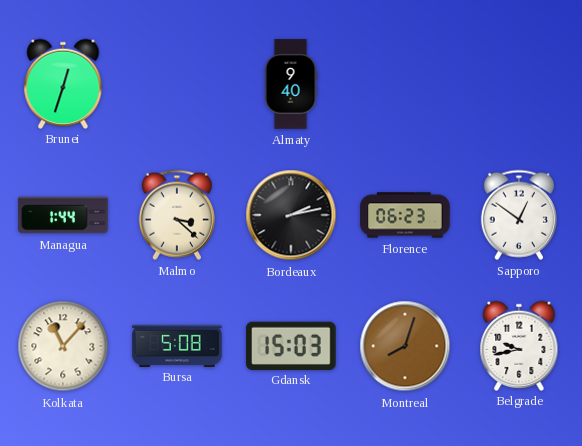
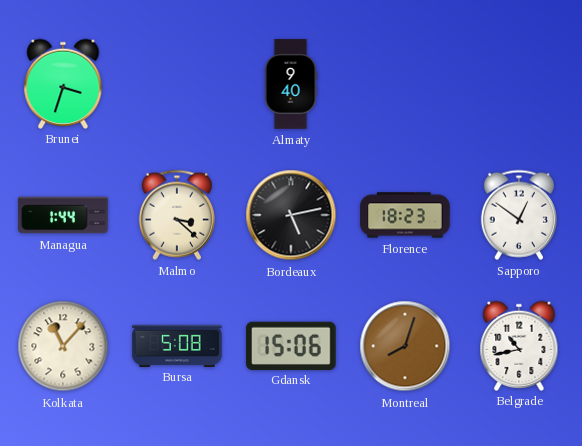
Brunei: 12:33 -> 3:33 (63, 83)
Bordeaux: 2:13 -> 5:13 (291, 215)
Florence: 06:23 -> 18:23 (405, 215)
Gdansk: 15:03 -> 15:06 (291, 345)
Belgrade: 9:43 -> 10:43 (519, 345)
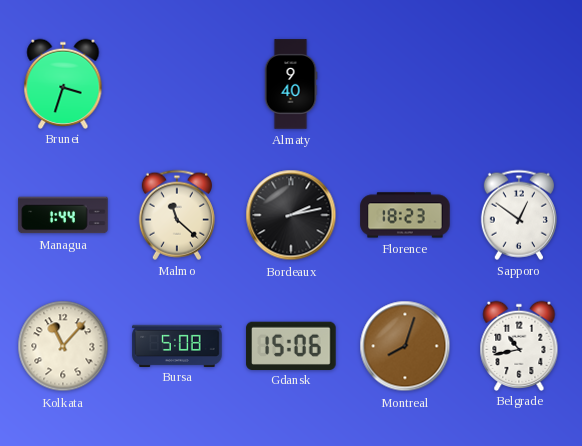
Malmo: 3:22 -> 11:22 (177, 215)
Bordeaux: 5:13 -> 2:13 (291, 215)
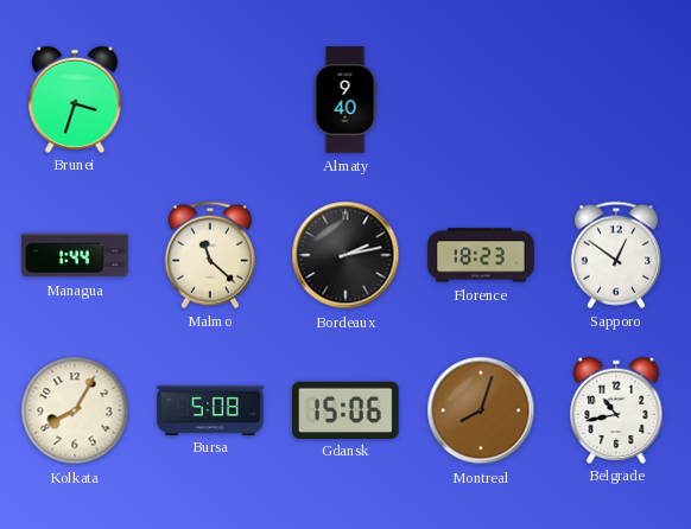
Kolkata: 11:07 -> 8:05 (75, 410)
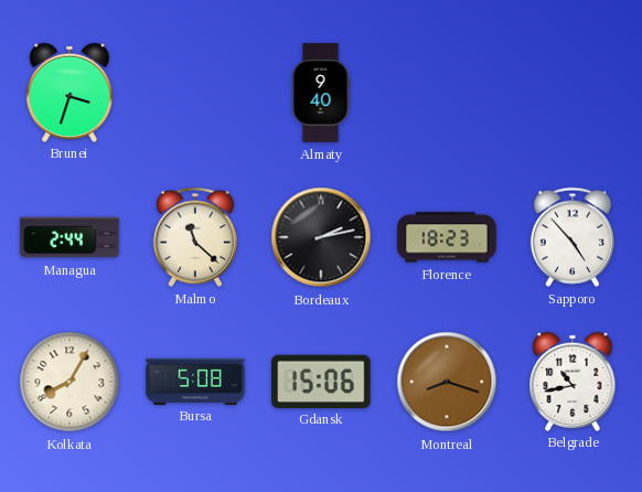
Managua: 1:44 -> 2:44 (69, 237)
Sapporo: 12:51 -> 4:53 (573, 237)
Montreal: 8:03 -> 8:18 (447, 382)
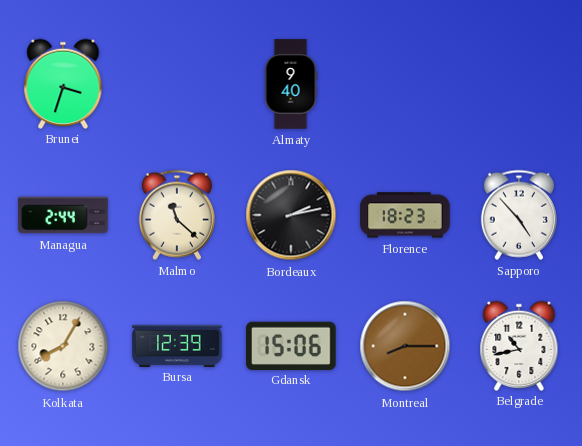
Bursa: 5:08 -> 12:39 (177, 345)
Montreal: 8:18 -> 8:15 (405, 346)
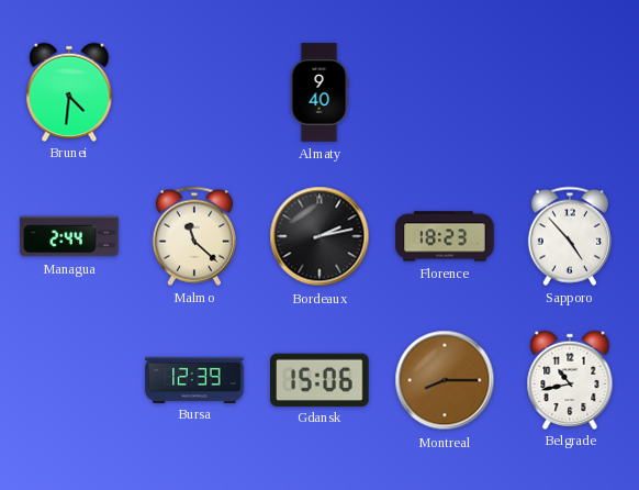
Brunei: 3:33 -> 4:31 (69, 91)
Kolkata: 8:05 -> none (63, 346)
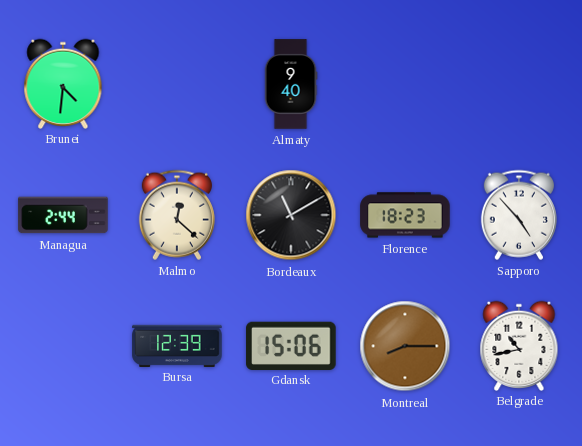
Malmo: 11:22 -> 12:22 (177, 215)
Bordeaux: 2:13 -> 11:10 (291, 215)
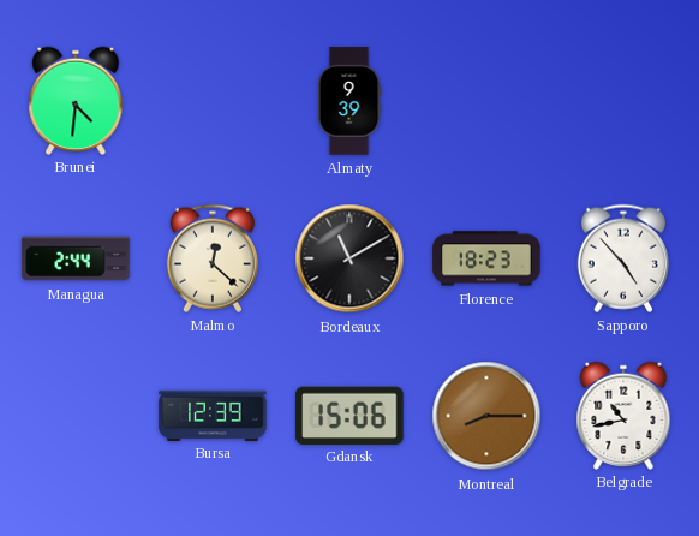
Almaty: 9:40 -> 9:39 (349, 101)
